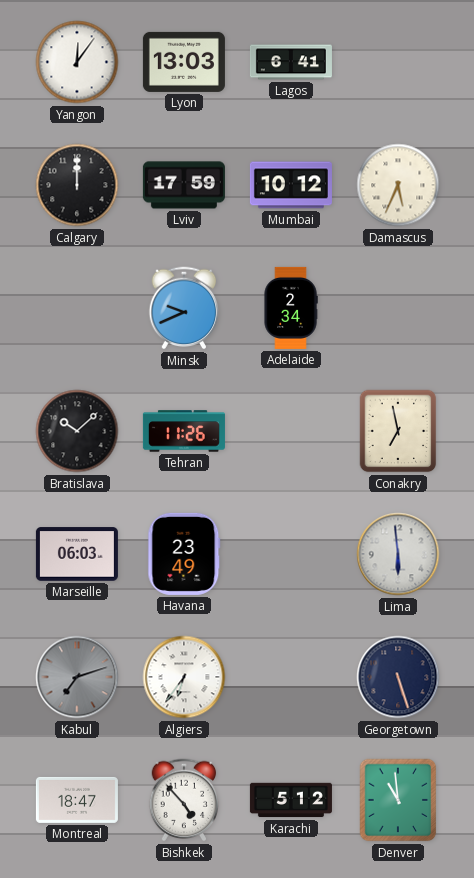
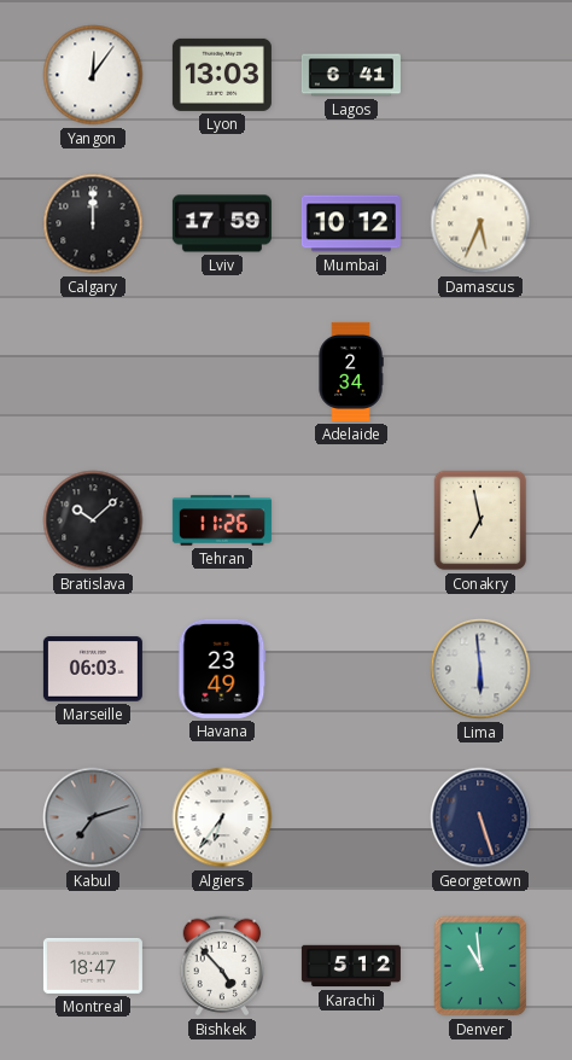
Minsk: 9:41 -> none (184, 308)
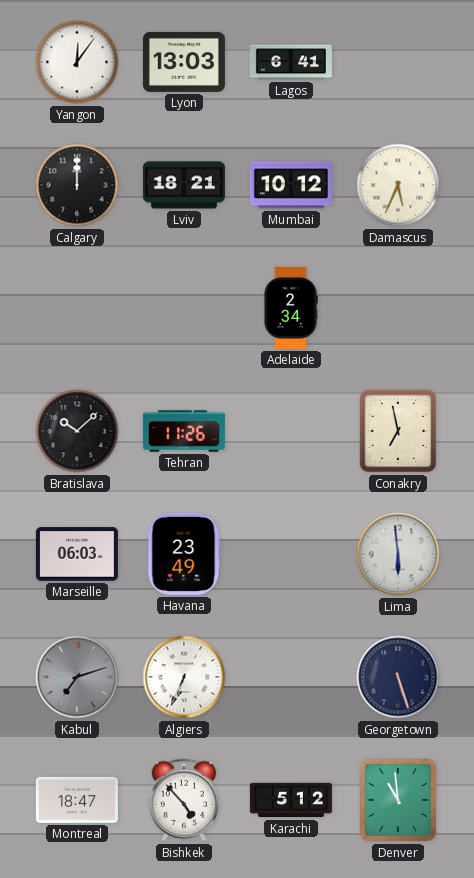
Lviv: 17:59 -> 18:21 (184, 185)
Algiers: 6:36 -> 6:34 (184, 677)
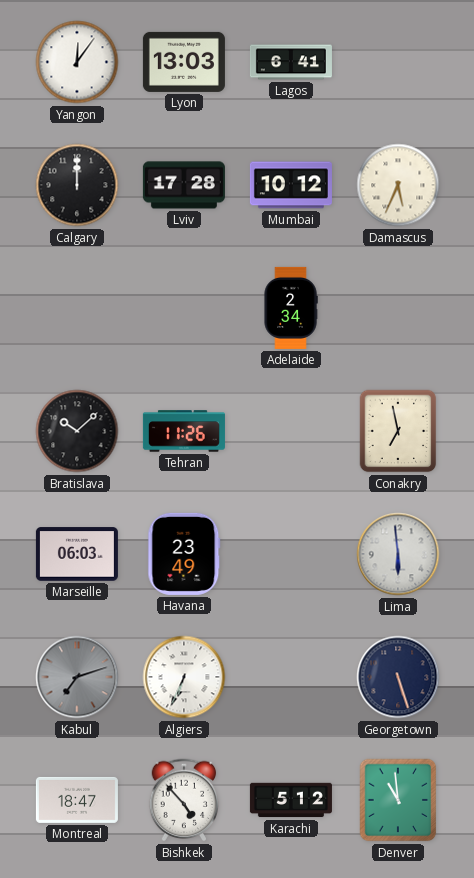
Lviv: 18:21 -> 17:28 (184, 185)
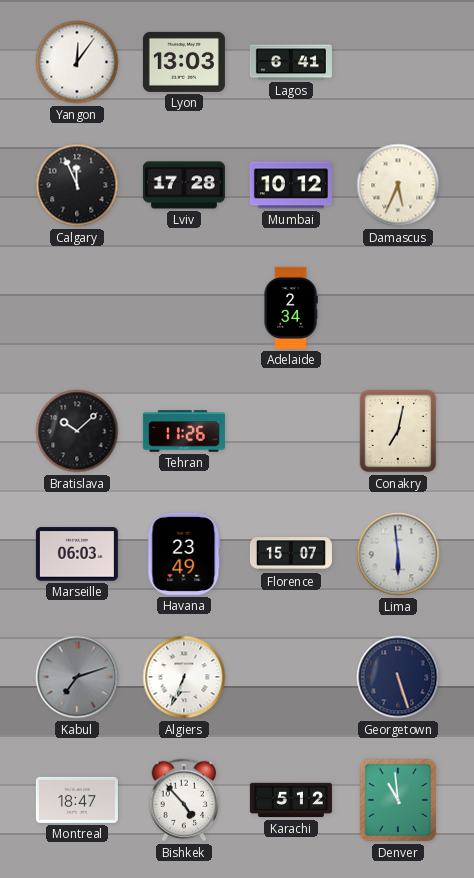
Calgary: 12:00 -> 11:56 (77, 185)
Conakry: 6:58 -> 7:02 (398, 431)
Florence: none -> 15:07 (291, 554)
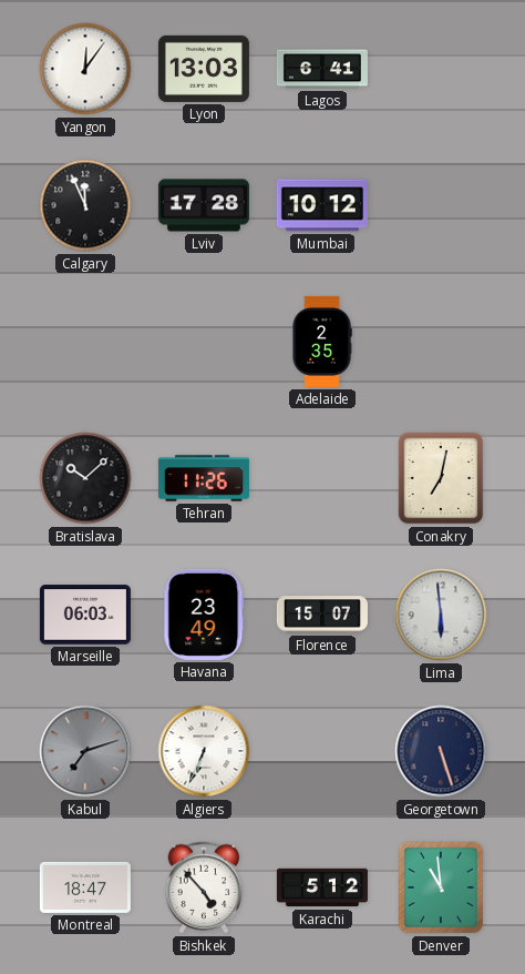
Damascus: 5:34 -> none (398, 185)
Adelaide: 2:34 -> 2:35 (322, 342)
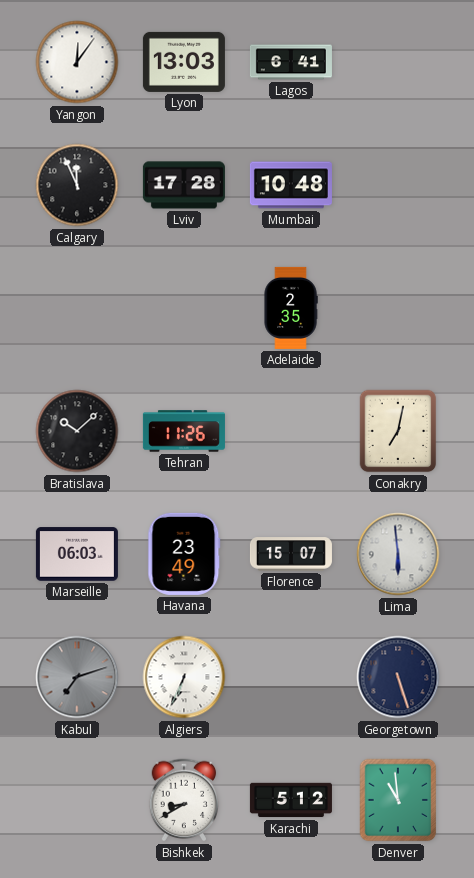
Mumbai: 10:12 -> 10:48 (291, 185)
Montreal: 18:47 -> none (85, 887)
Bishkek: 4:53 -> 8:40 (184, 800)
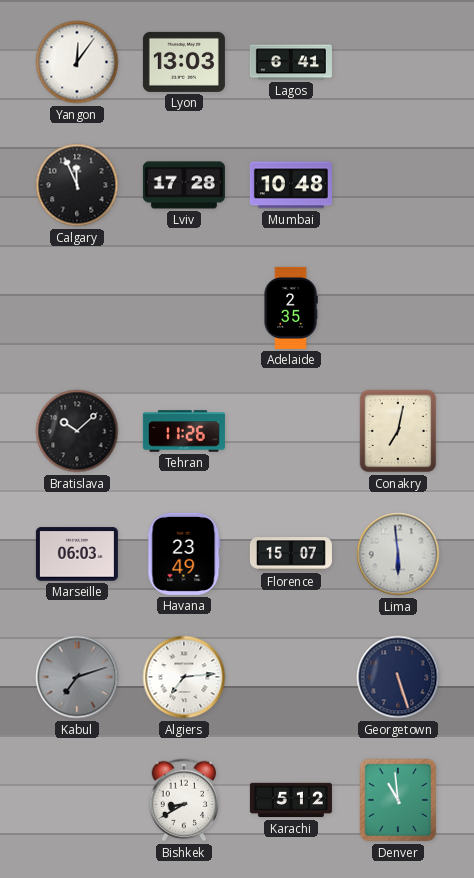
Algiers: 6:34 -> 7:14 (184, 677)
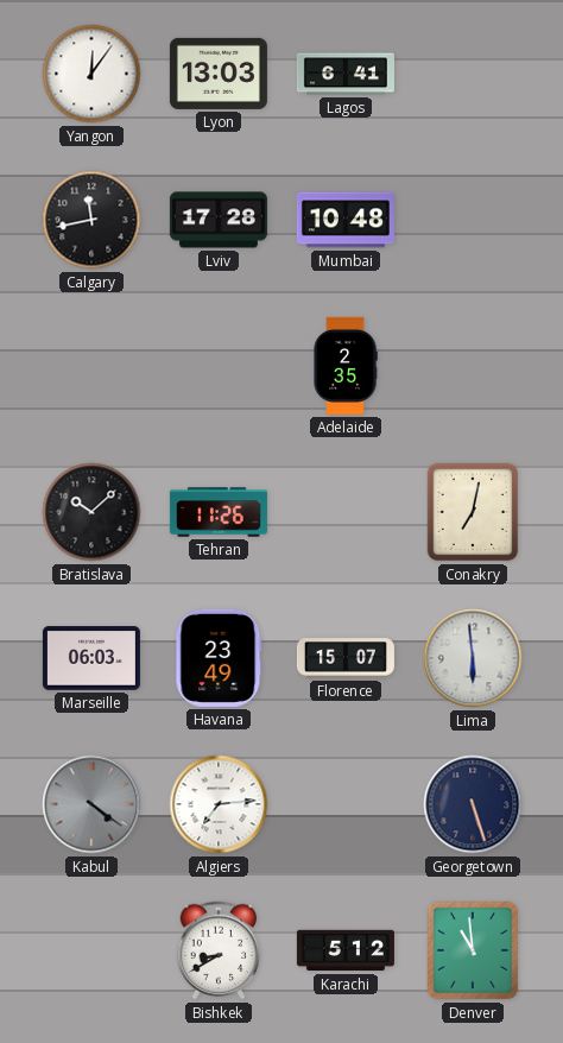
Calgary: 11:56 -> 11:43 (91, 220)
Kabul: 7:12 -> 4:21 (91, 804)
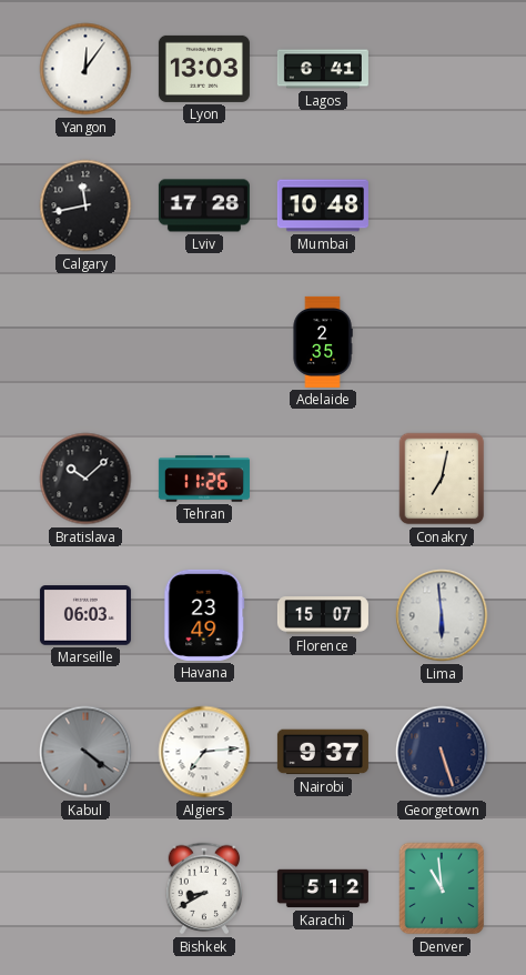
Nairobi: none -> 9:37 (323, 752)
